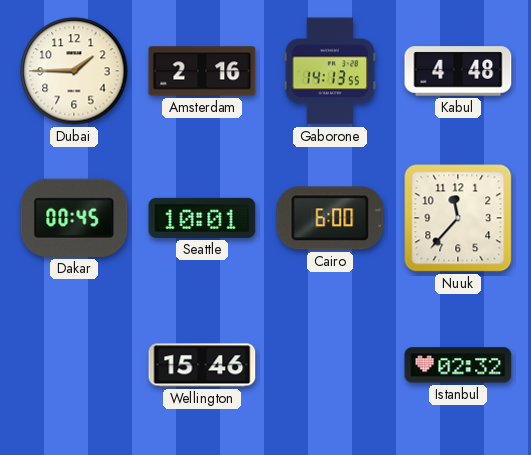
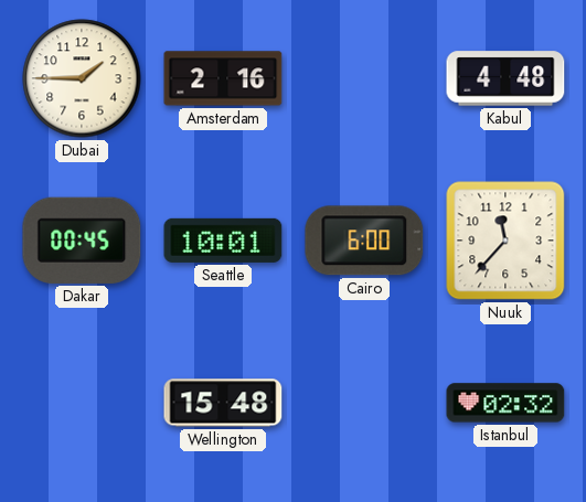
Gaborone: 14:13 -> none (330, 71)
Wellington: 15:46 -> 15:48 (223, 403)
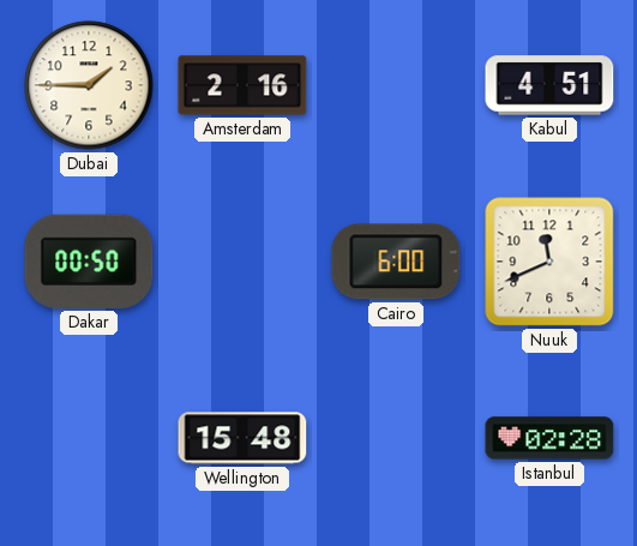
Kabul: 4:48 -> 4:51 (549, 85)
Dakar: 00:45 -> 00:50 (89, 262)
Seattle: 10:01 -> none (223, 241)
Nuuk: 11:37 -> 11:41 (549, 262)
Istanbul: 02:32 -> 02:28 (549, 438)
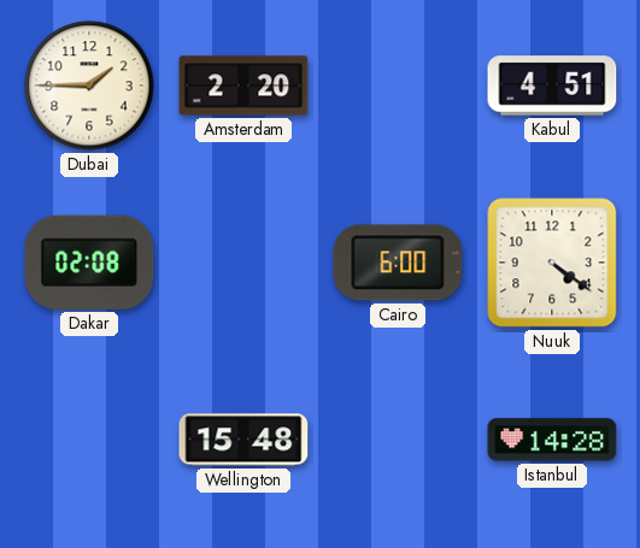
Amsterdam: 2:16 -> 2:20 (243, 86)
Dakar: 00:50 -> 02:08 (89, 263)
Nuuk: 11:41 -> 4:21 (552, 263)
Istanbul: 02:28 -> 14:28 (552, 440)
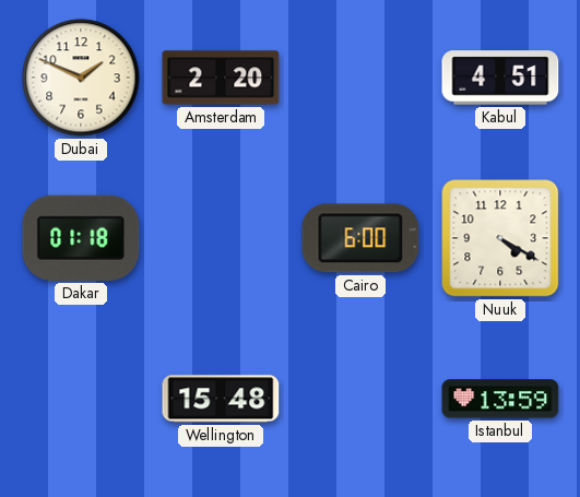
Dubai: 1:45 -> 1:49 (81, 78)
Dakar: 02:08 -> 01:18 (81, 238)
Nuuk: 4:21 -> 4:20 (500, 238)
Istanbul: 14:28 -> 13:59 (500, 399)
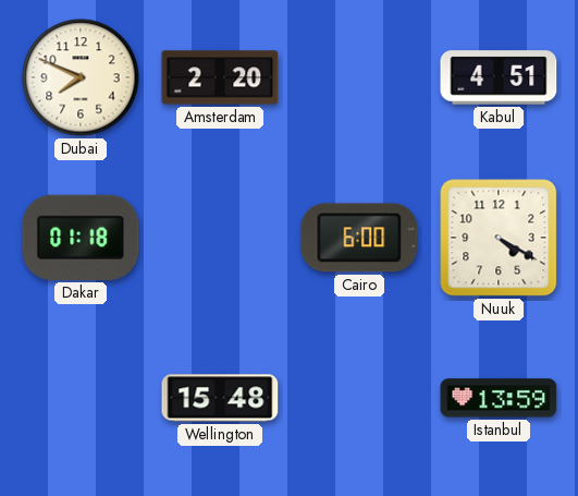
Dubai: 1:49 -> 7:49 (81, 77)
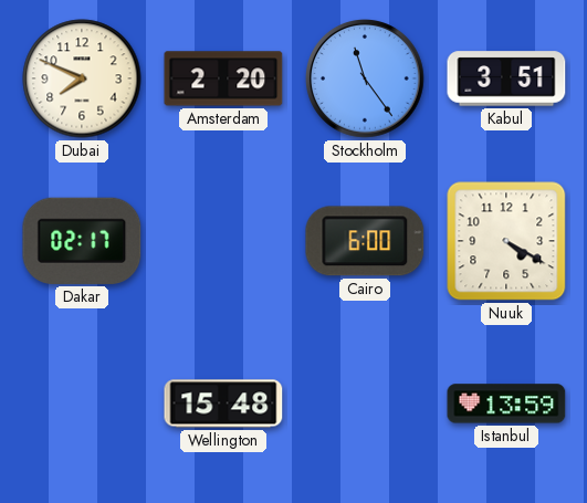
Stockholm: none -> 11:24 (366, 80)
Kabul: 4:51 -> 3:51 (506, 78)
Dakar: 01:18 -> 02:17 (82, 241)
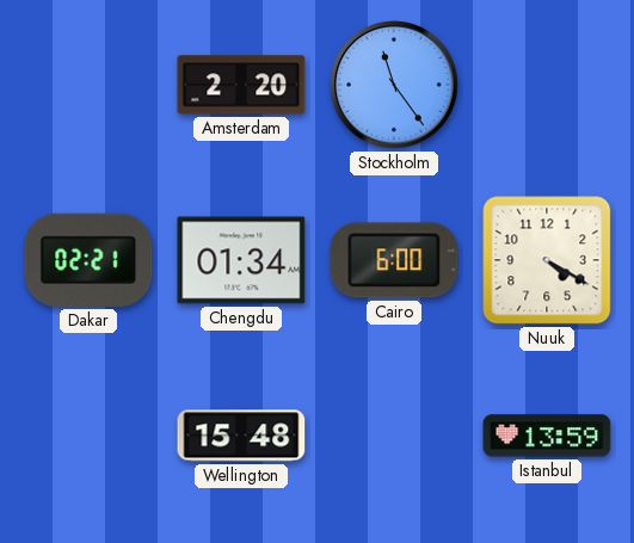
Dubai: 7:49 -> none (82, 78)
Kabul: 3:51 -> none (506, 78)
Dakar: 02:17 -> 02:21 (88, 260)
Chengdu: none -> 01:34 (241, 260)
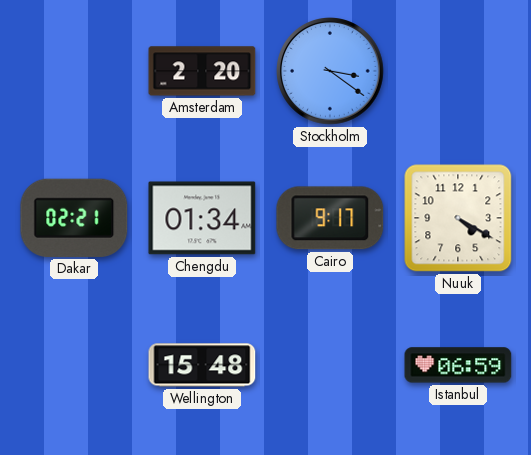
Stockholm: 11:24 -> 3:21 (331, 72)
Cairo: 6:00 -> 9:17 (330, 218)
Istanbul: 13:59 -> 06:59 (458, 365)
